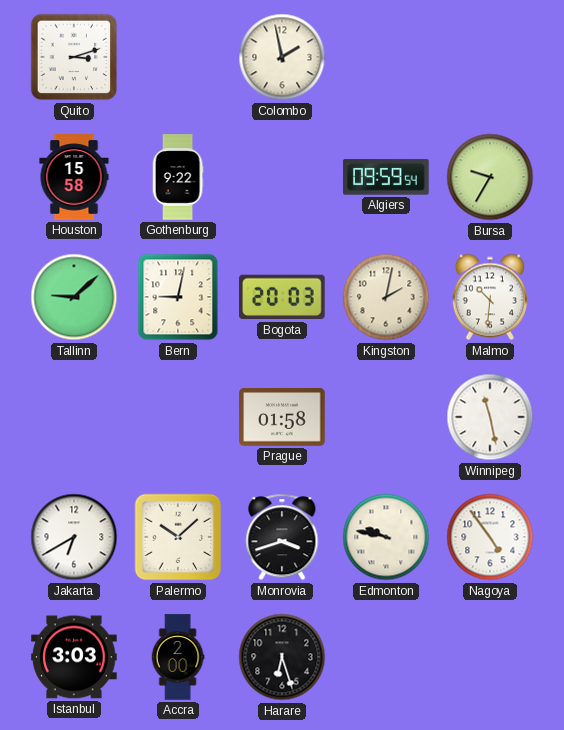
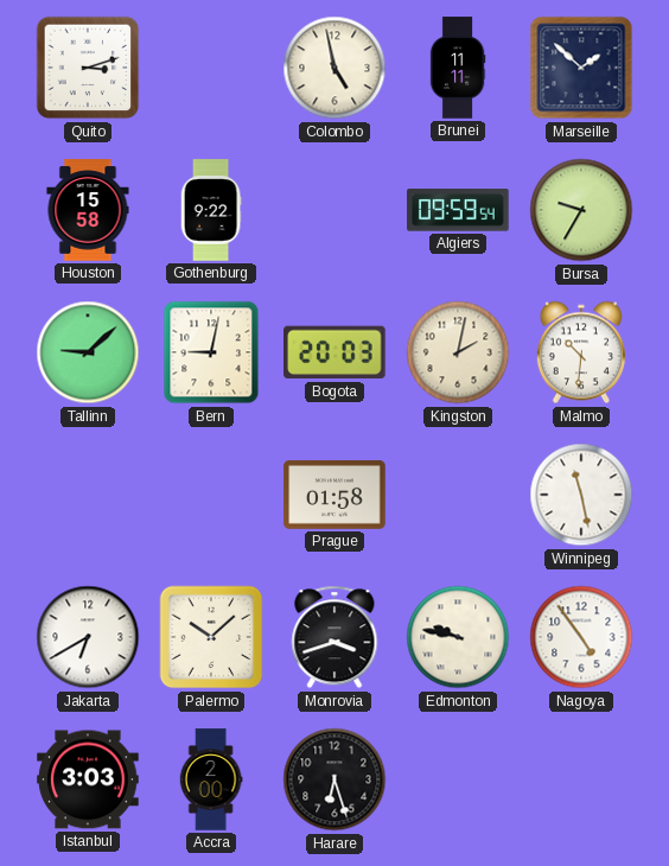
Colombo: 1:58 -> 4:58 (334, 68)
Brunei: none -> 11:11 (458, 68)
Marseille: none -> 1:52 (581, 68)
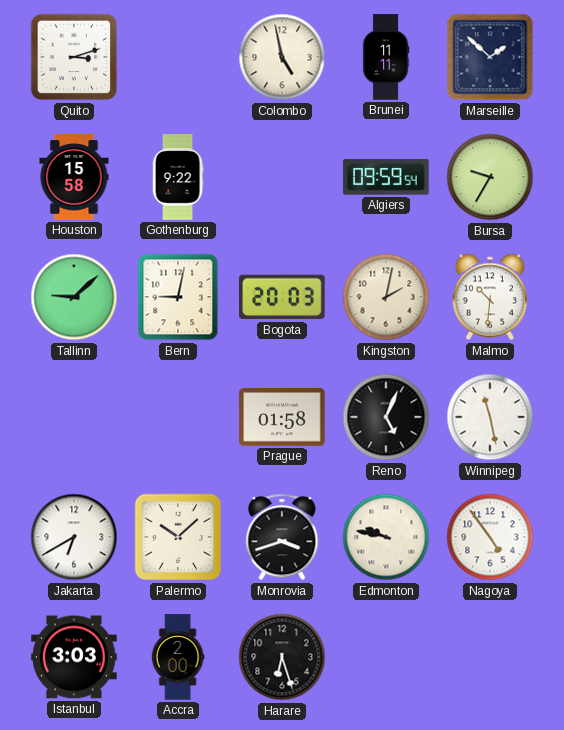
Reno: none -> 5:04 (386, 417)
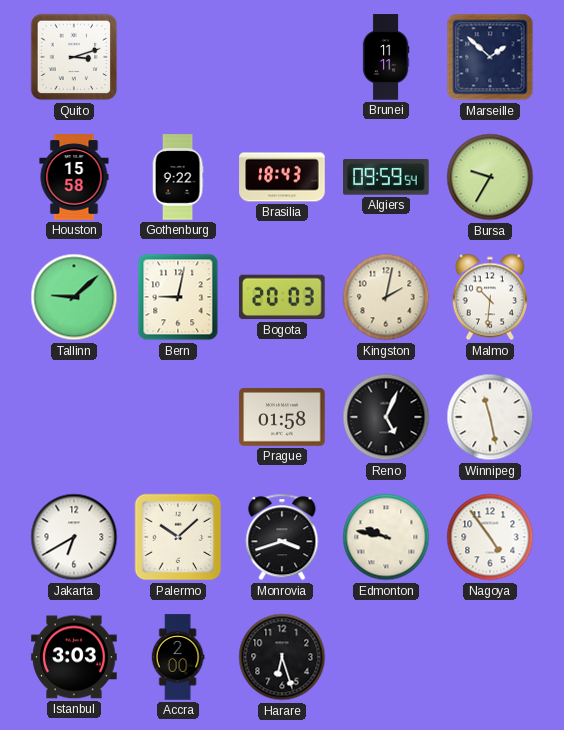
Colombo: 4:58 -> none (282, 57)
Brasilia: none -> 18:43 (282, 177)
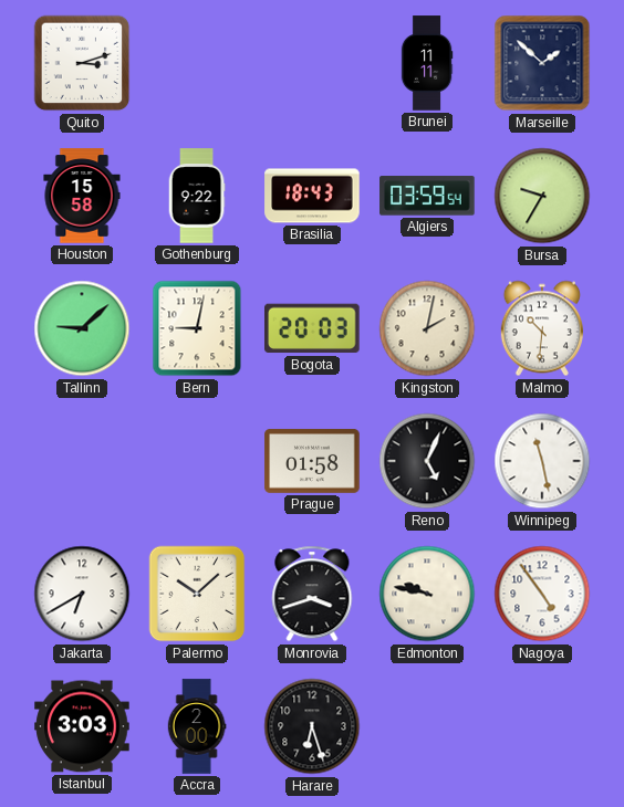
Algiers: 09:59 -> 03:59 (427, 196)
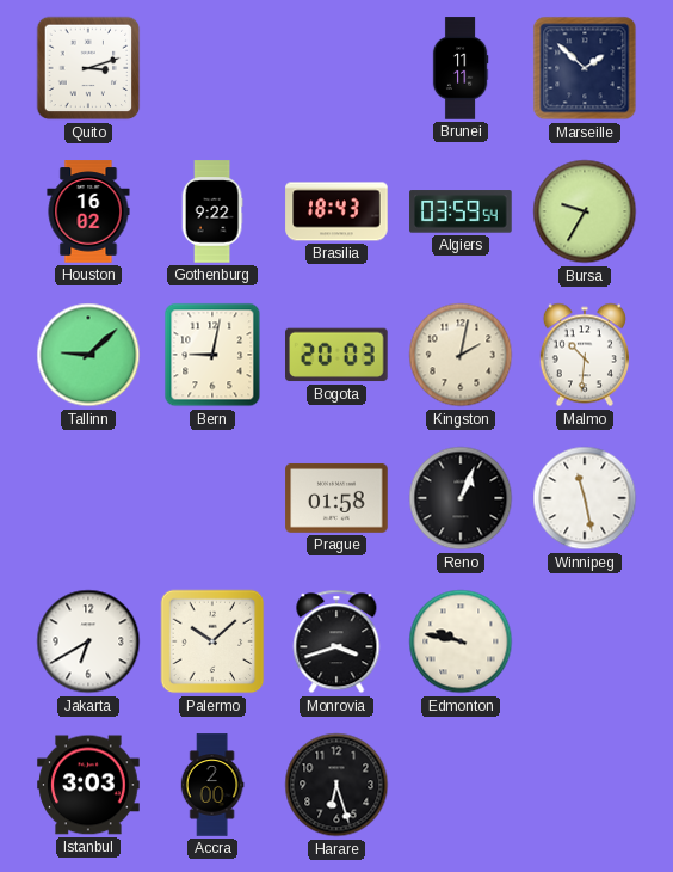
Houston: 15:58 -> 16:02 (88, 211)
Reno: 5:04 -> 1:04 (461, 498)
Nagoya: 4:54 -> none (542, 594)
